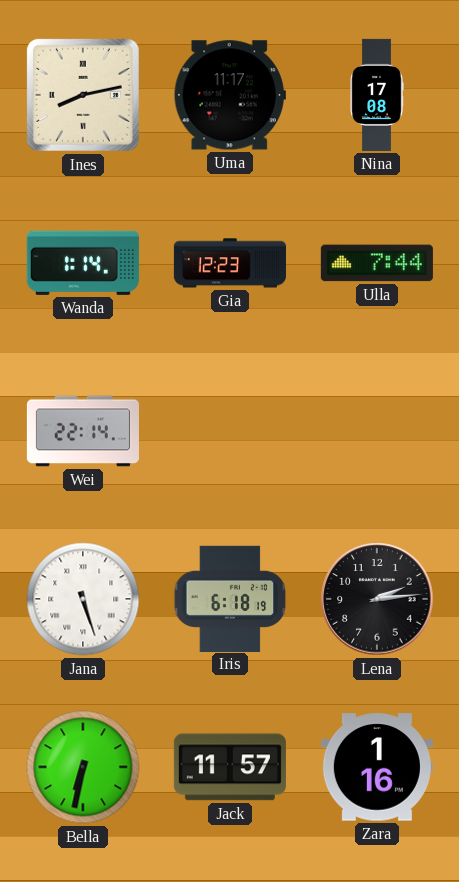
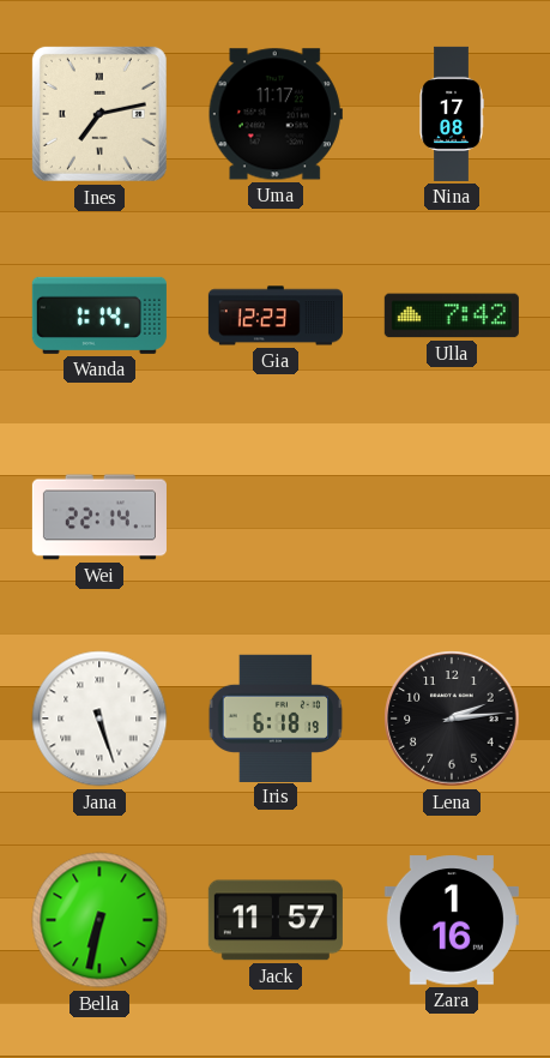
Ines: 8:13 -> 7:13 (99, 114)
Ulla: 7:44 -> 7:42 (452, 315)
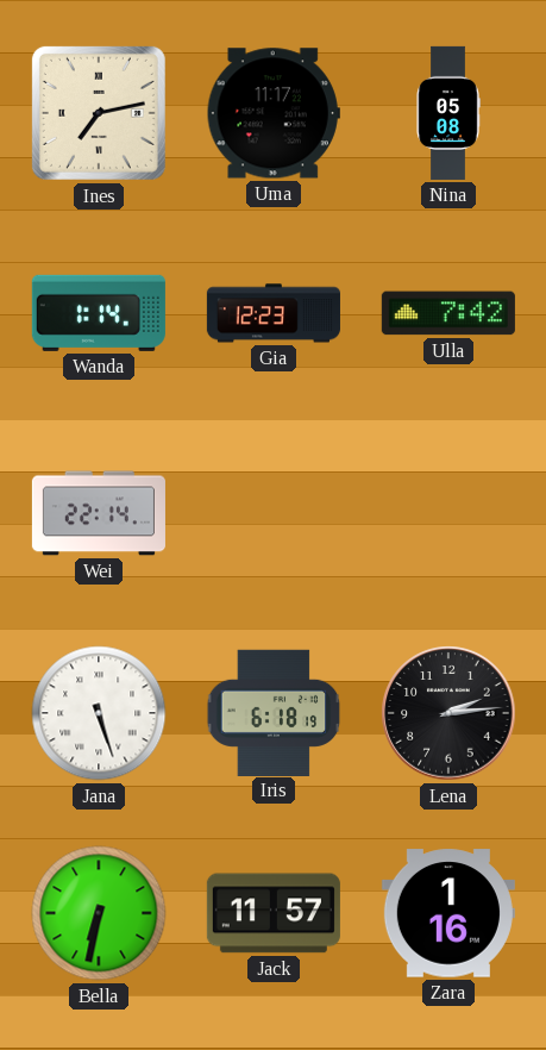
Nina: 17:08 -> 05:08 (448, 113)
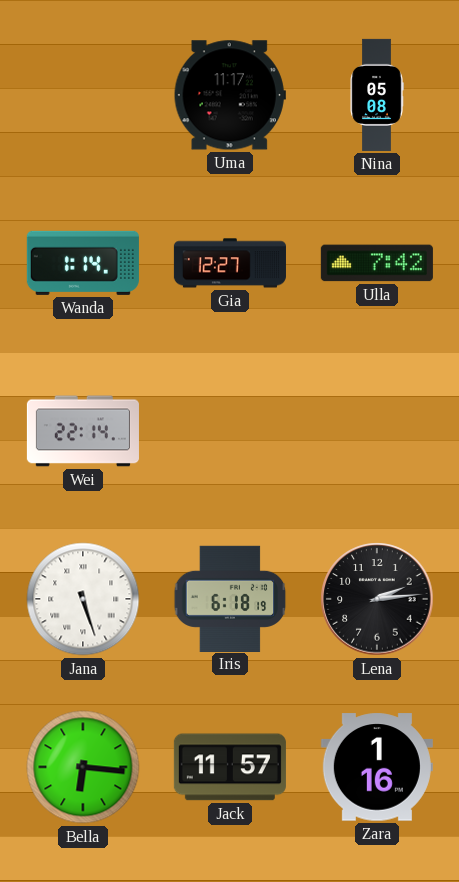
Ines: 7:13 -> none (99, 113)
Gia: 12:23 -> 12:27 (230, 263)
Bella: 6:32 -> 6:16 (83, 767)
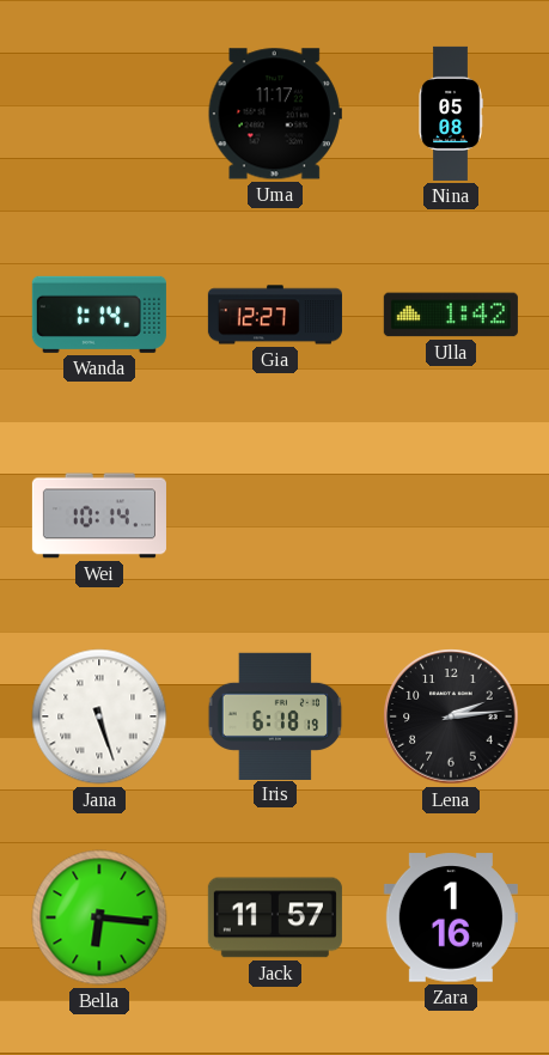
Ulla: 7:42 -> 1:42 (451, 315)
Wei: 22:14 -> 10:14 (99, 516)
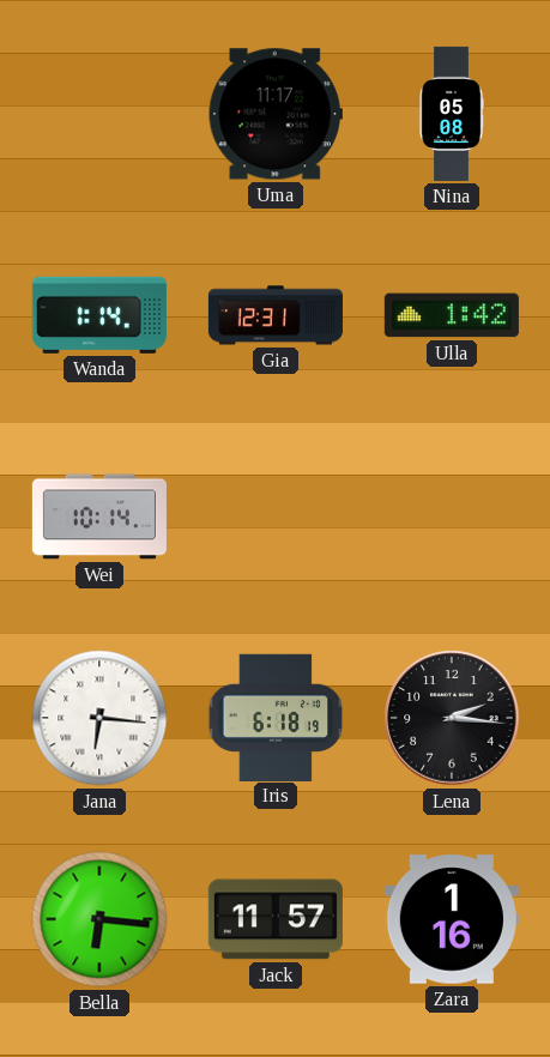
Gia: 12:27 -> 12:31 (276, 315)
Jana: 5:27 -> 6:16 (99, 718)
Lena: 2:14 -> 2:16 (452, 718)
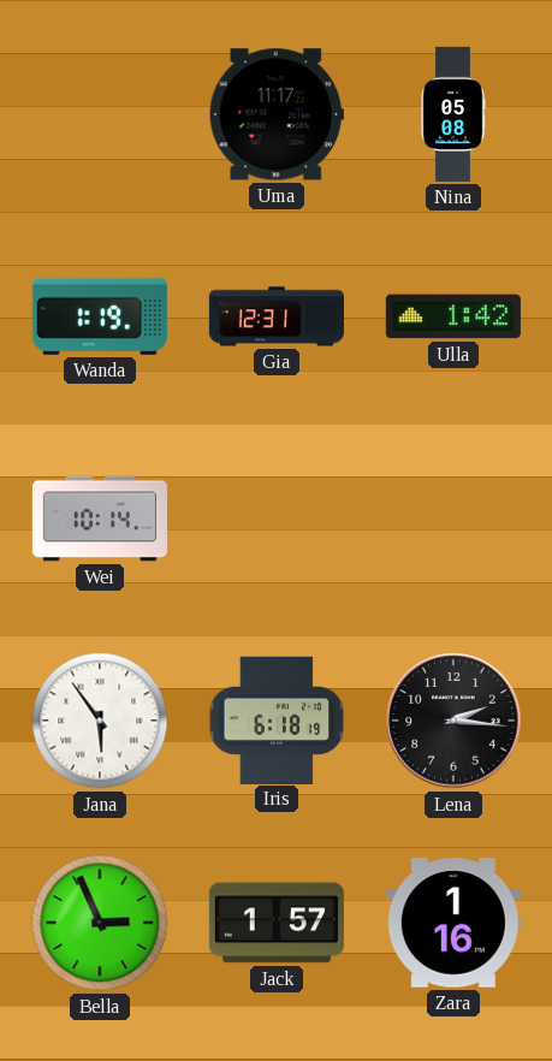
Wanda: 1:14 -> 1:19 (100, 316)
Jana: 6:16 -> 5:54 (100, 721)
Bella: 6:16 -> 2:56 (100, 923)
Jack: 11:57 -> 1:57 (277, 923)
